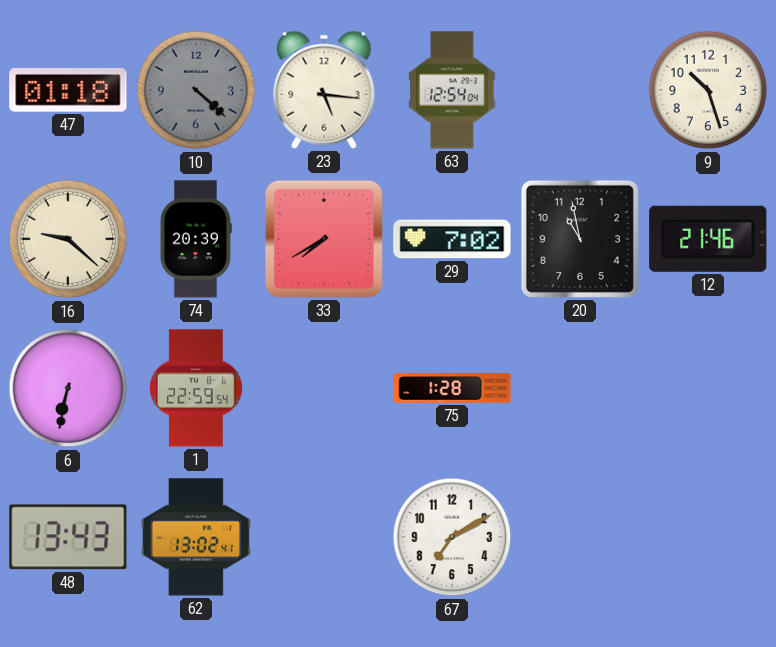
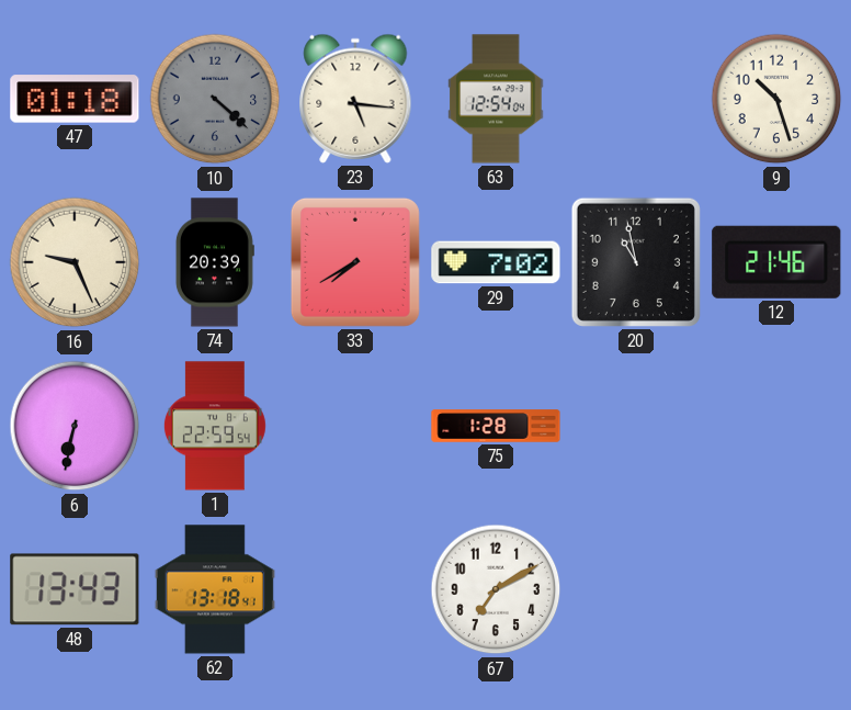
16: 9:22 -> 9:26 (75, 262)
62: 13:02 -> 13:18 (215, 589)
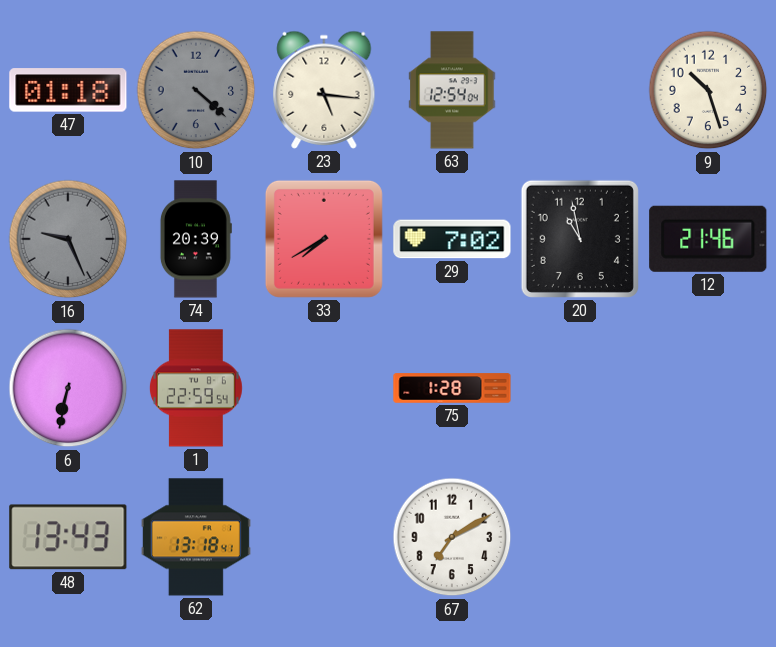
16 dial: cream -> grey (68, 239)
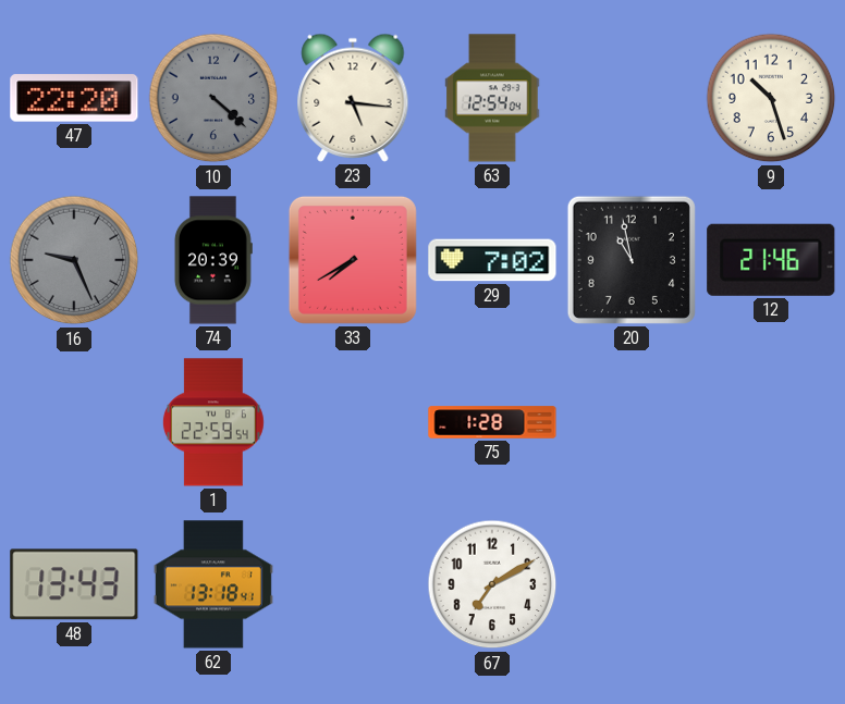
47: 01:18 -> 22:20 (74, 98)
6: 6:32 -> none (68, 388)
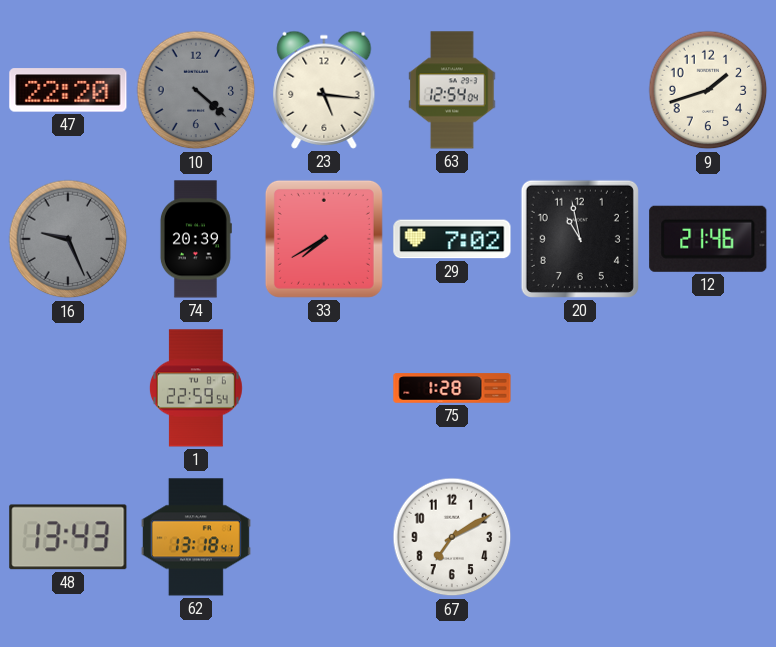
9: 10:27 -> 1:42 (708, 90)
